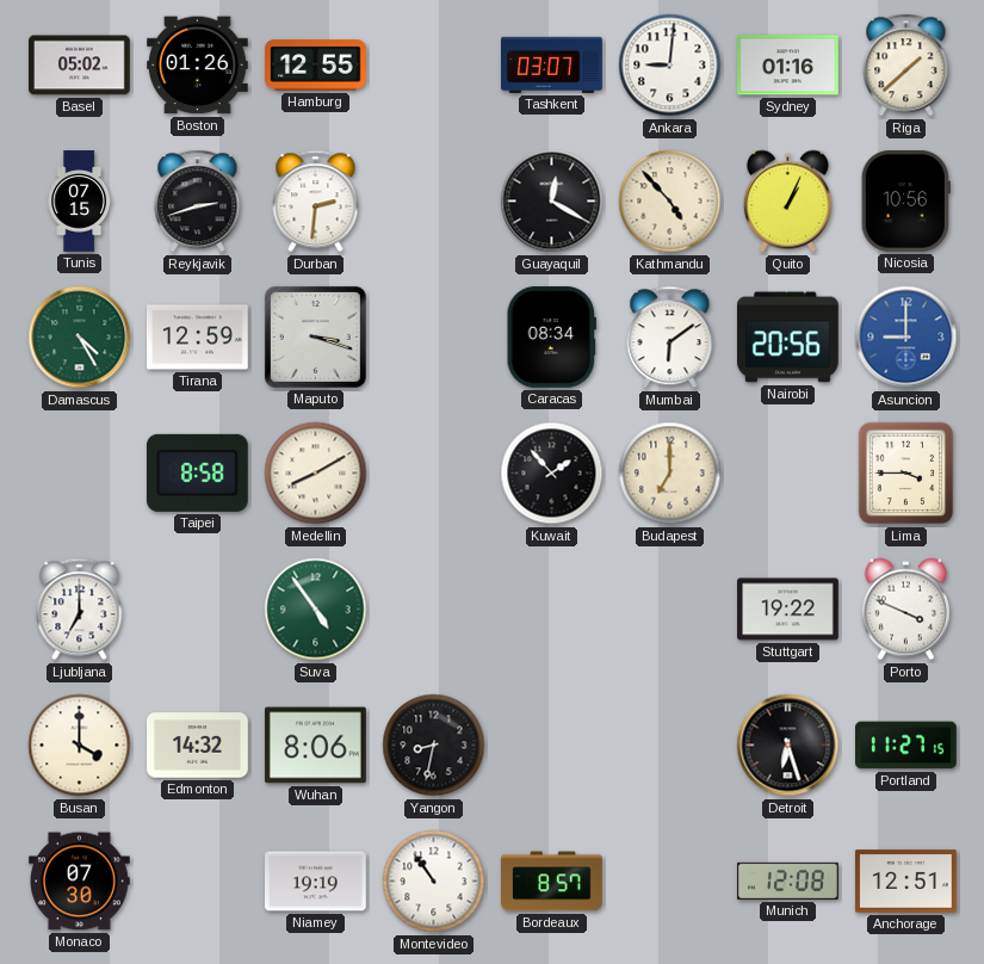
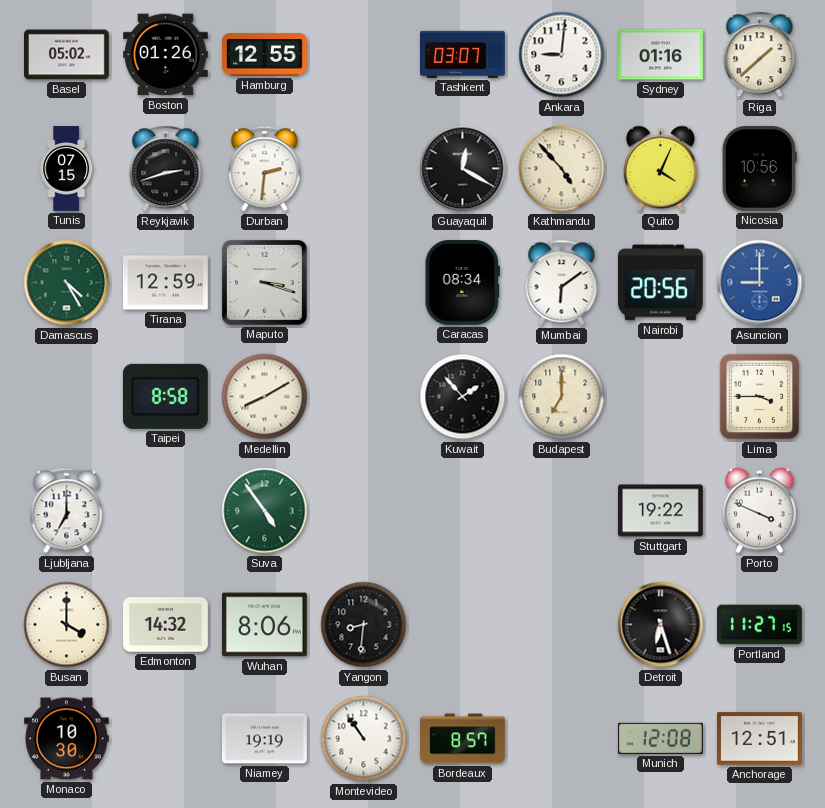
Quito: 1:04 -> 4:04 (660, 169)
Yangon: 8:32 -> 8:31 (364, 625)
Monaco: 07:30 -> 10:30 (67, 739)
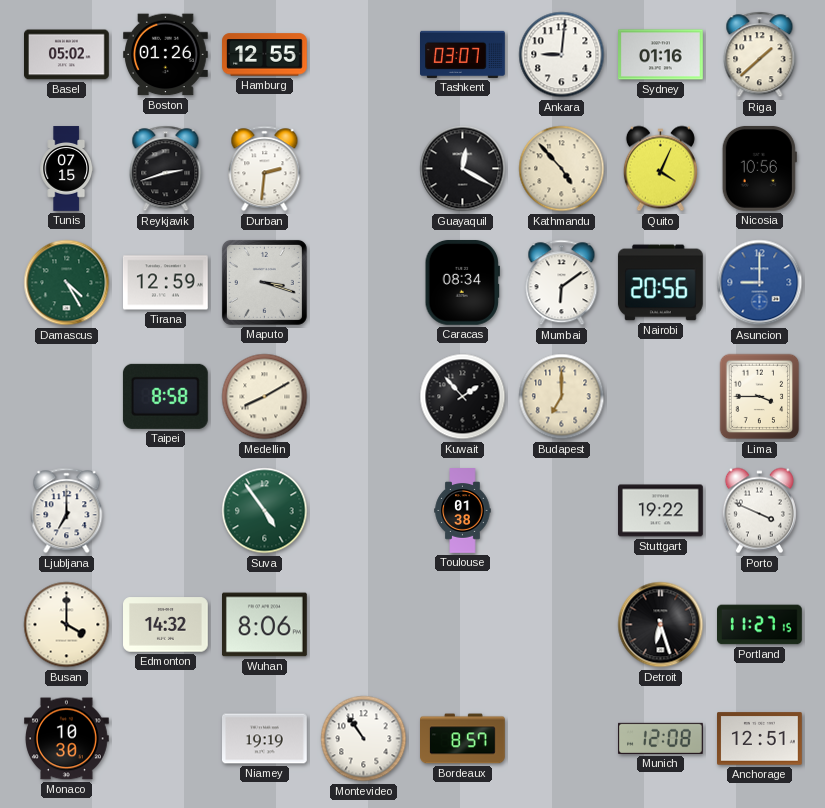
Toulouse: none -> 01:38 (463, 511)
Yangon: 8:31 -> none (364, 625)
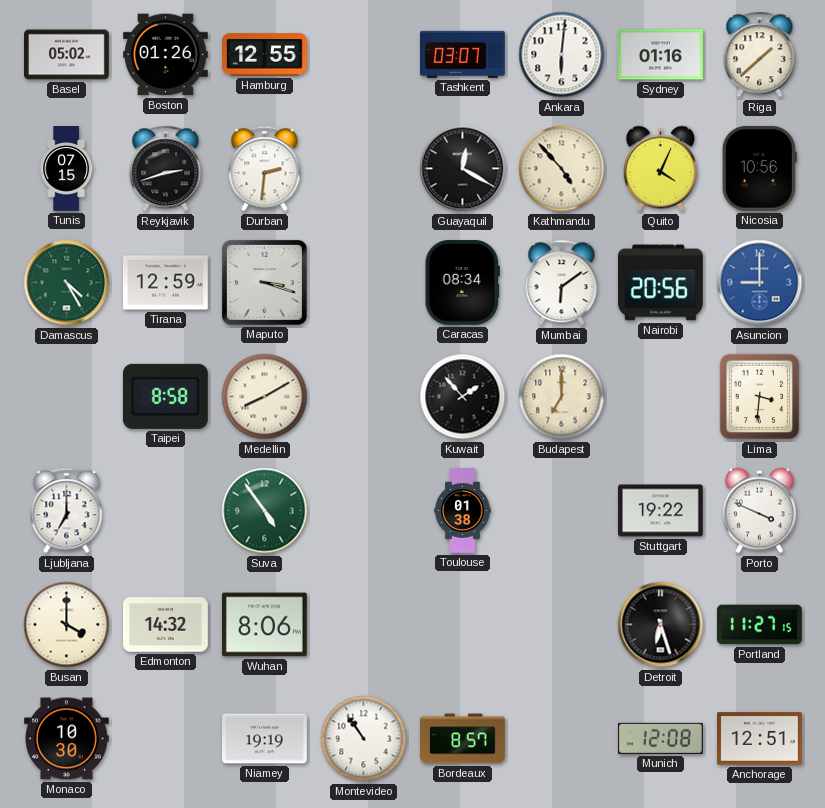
Ankara: 9:01 -> 6:01 (562, 55)
Lima: 3:45 -> 3:31 (760, 397)
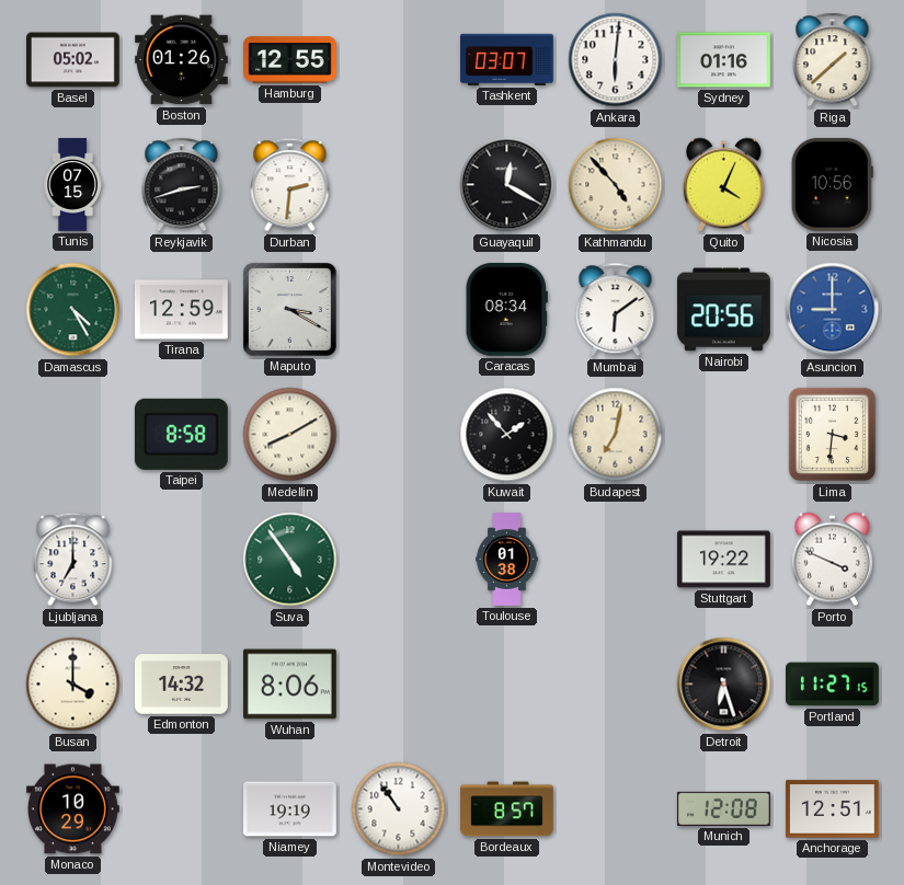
Maputo: 3:18 -> 3:20 (289, 309)
Budapest: 7:00 -> 7:02 (616, 435)
Monaco: 10:30 -> 10:29 (73, 809)
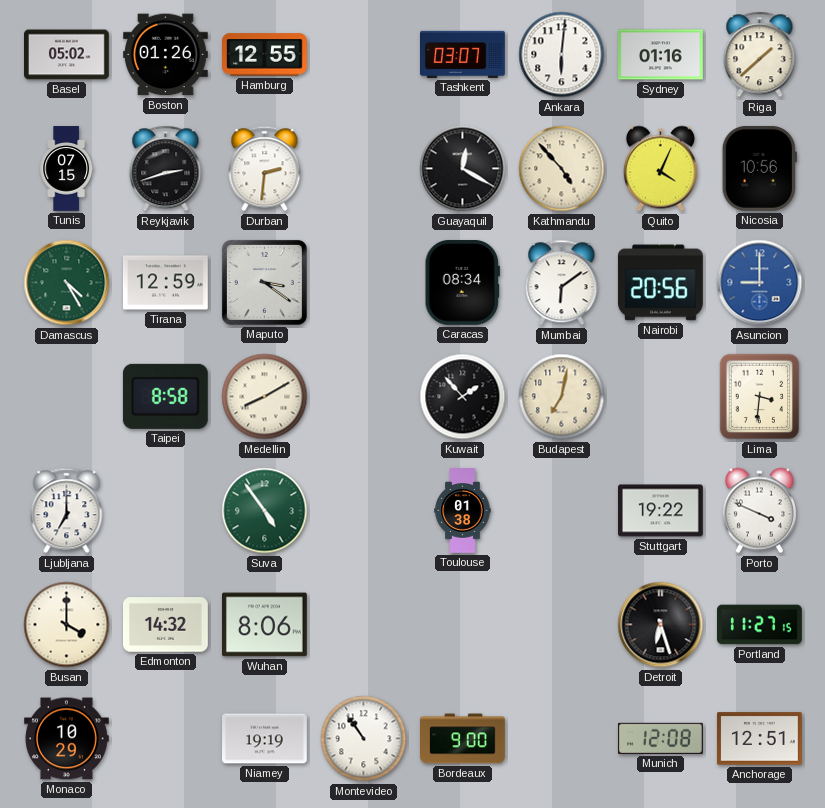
Maputo: 3:20 -> 3:21 (264, 282)
Bordeaux: 8:57 -> 9:00 (463, 739)
